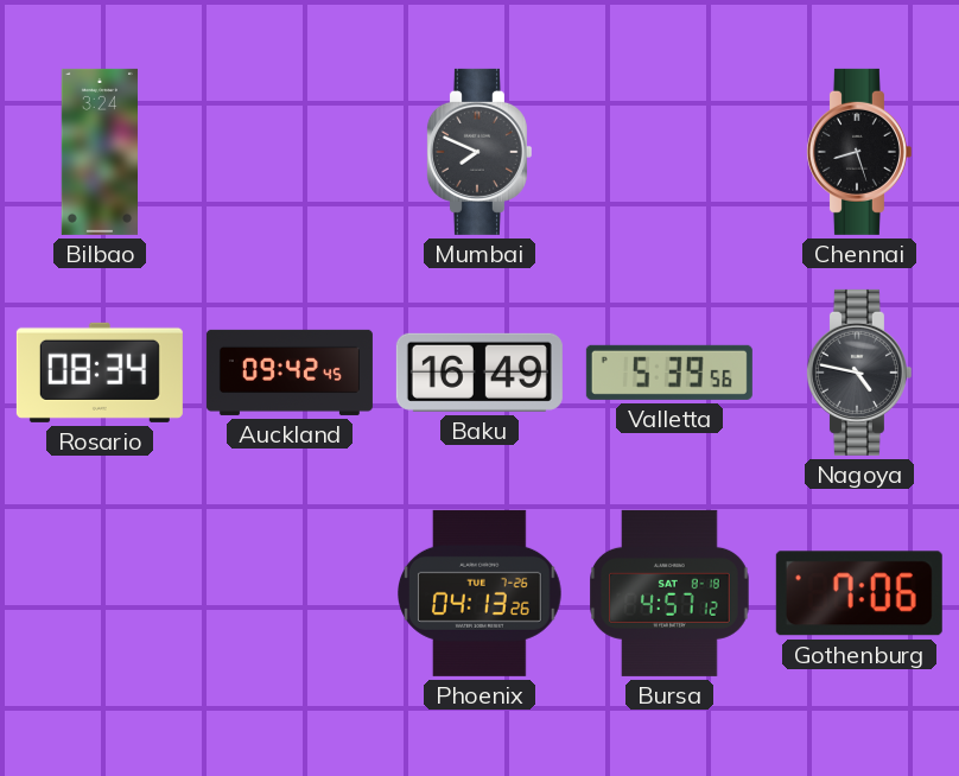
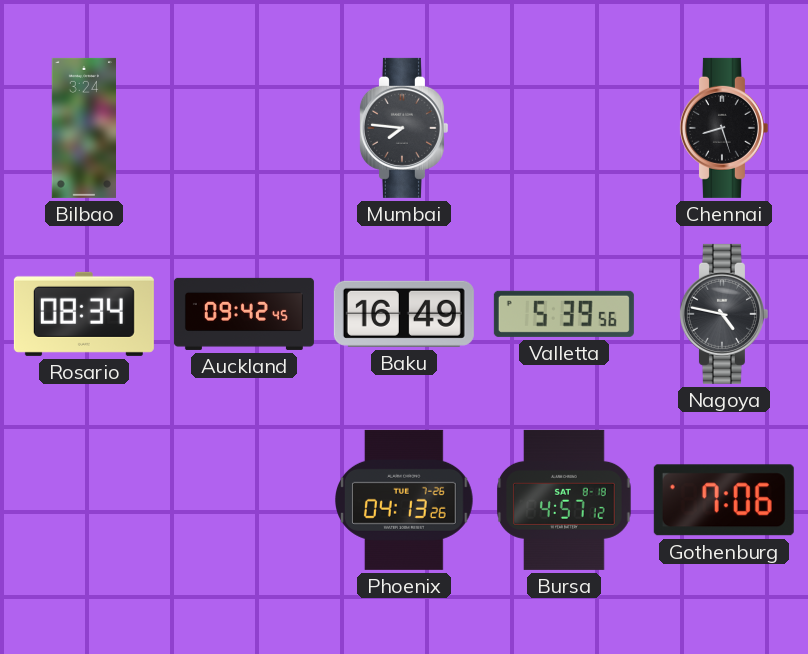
Mumbai: 7:49 -> 7:46 (403, 128)
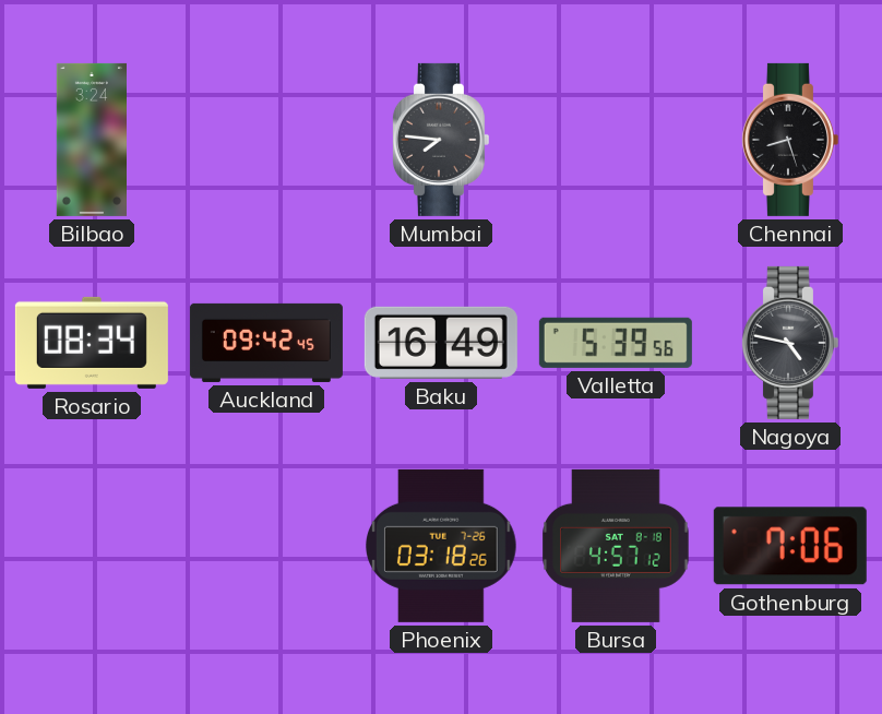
Phoenix: 04:13 -> 03:18 (442, 546)
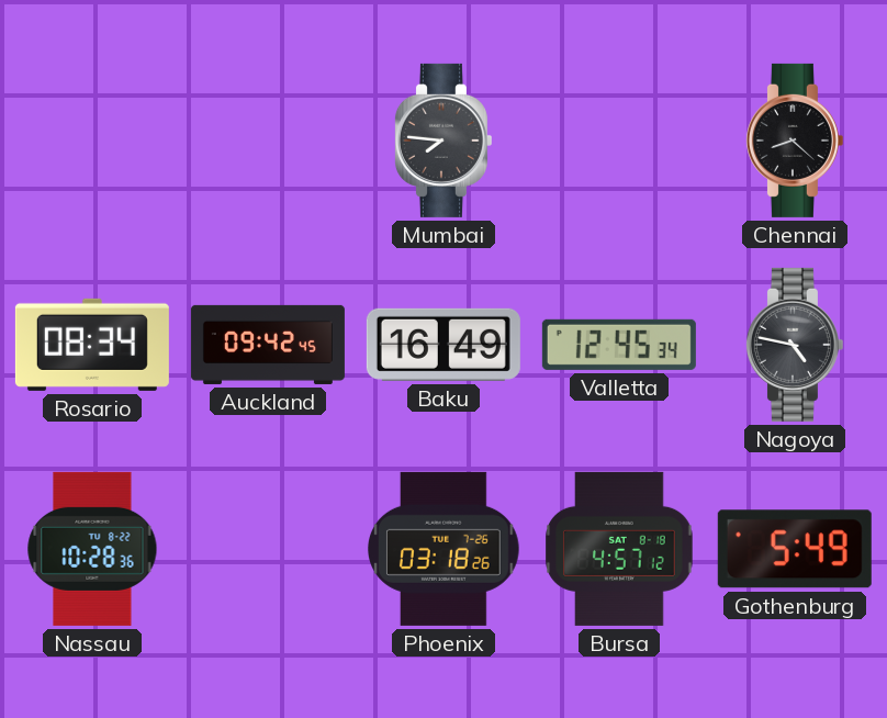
Bilbao: 3:24 -> none (91, 140)
Chennai: 8:27 -> 8:22 (794, 141)
Valletta: 5:39 -> 12:45 (619, 345)
Nassau: none -> 10:28 (92, 549)
Gothenburg: 7:06 -> 5:49 (795, 549)
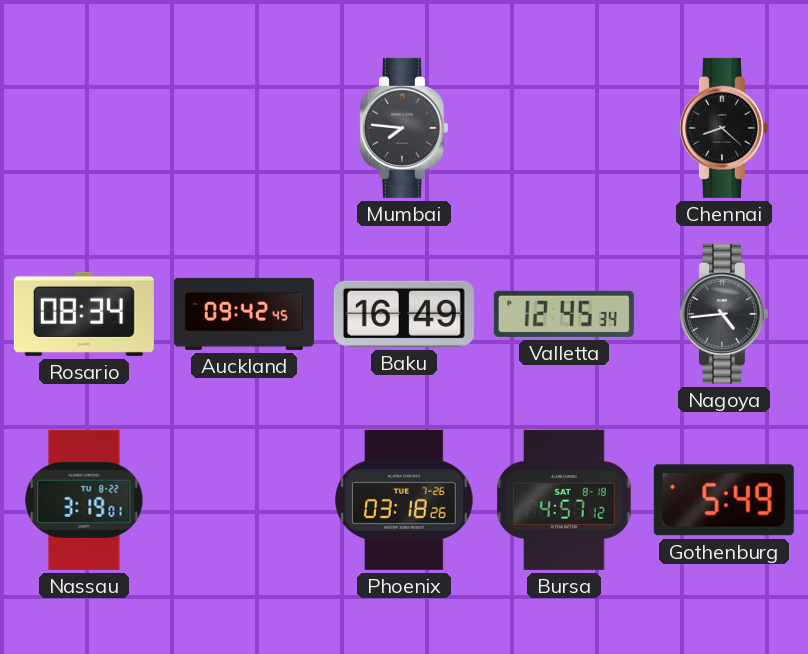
Nagoya: 4:47 -> 4:44 (723, 314)
Nassau: 10:28 -> 3:19 (84, 500)
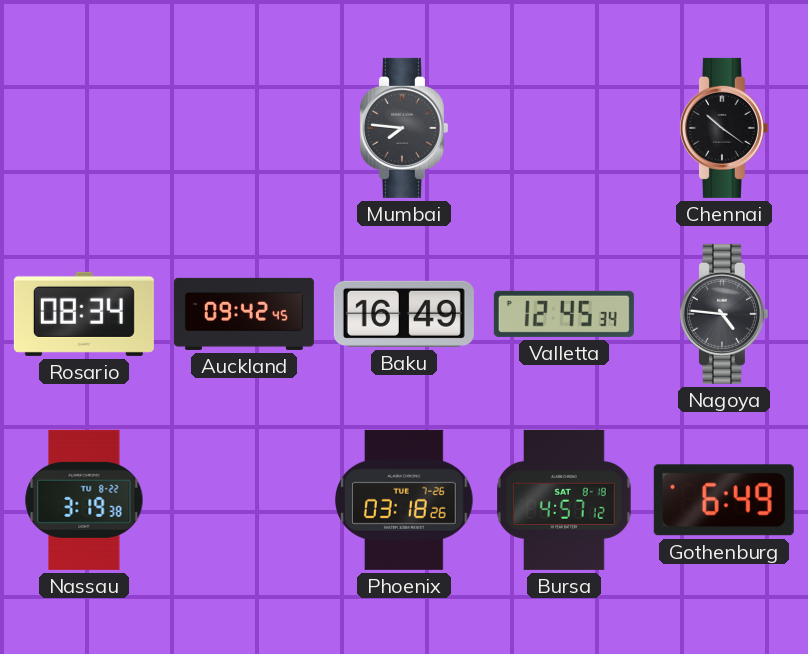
Chennai: 8:22 -> 10:21 (723, 128)
Nagoya: 4:44 -> 4:46 (723, 314)
Nassau: 3:19:01 -> 3:19:38 (84, 500)
Gothenburg: 5:49 -> 6:49 (724, 500)
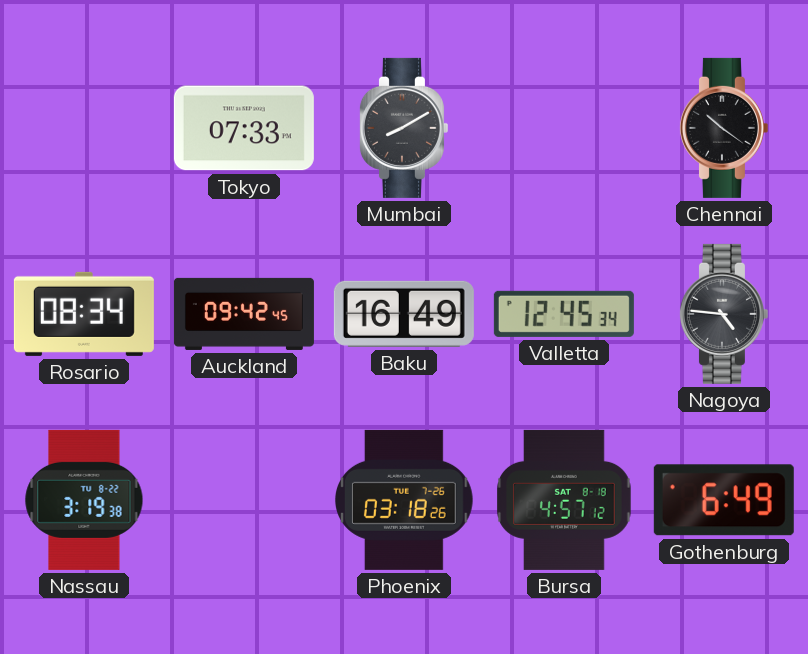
Tokyo: none -> 07:33 (244, 128)
Mumbai: 7:46 -> 8:10 (403, 128)
